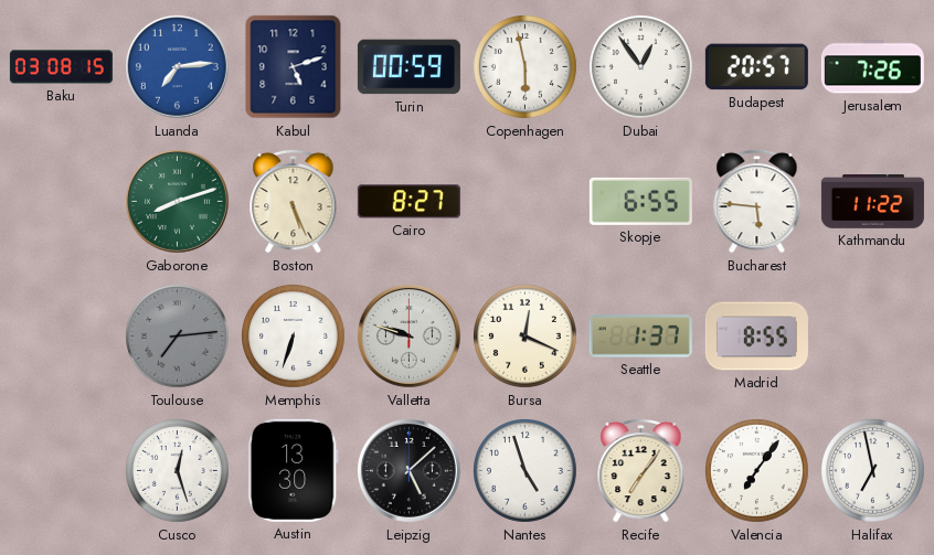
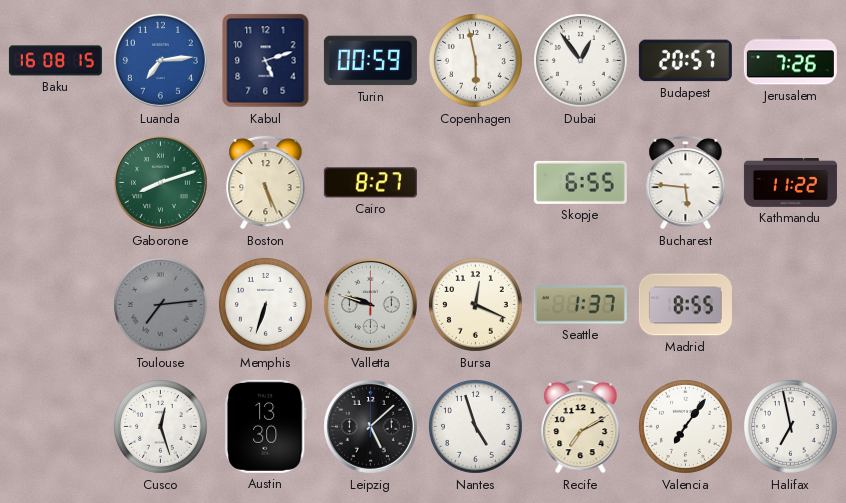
Baku: 03:08 -> 16:08 (55, 61)
Recife: 7:06 -> 7:10 (581, 426)
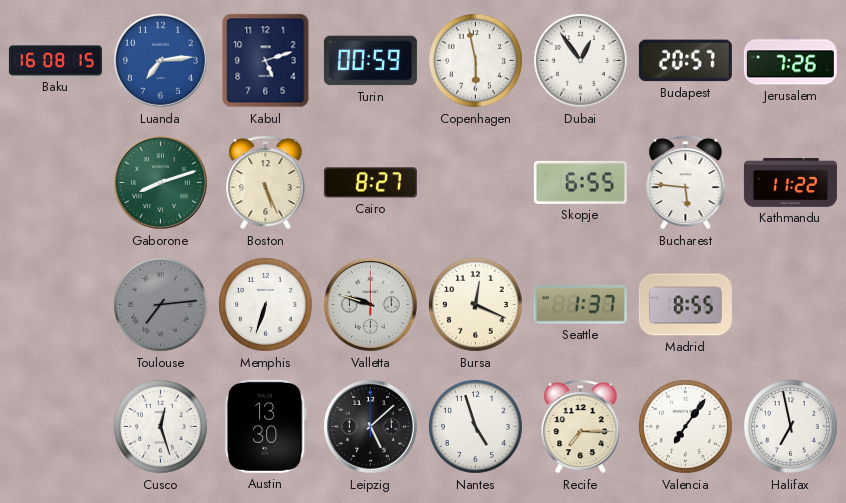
Recife: 7:10 -> 7:15 (581, 426)
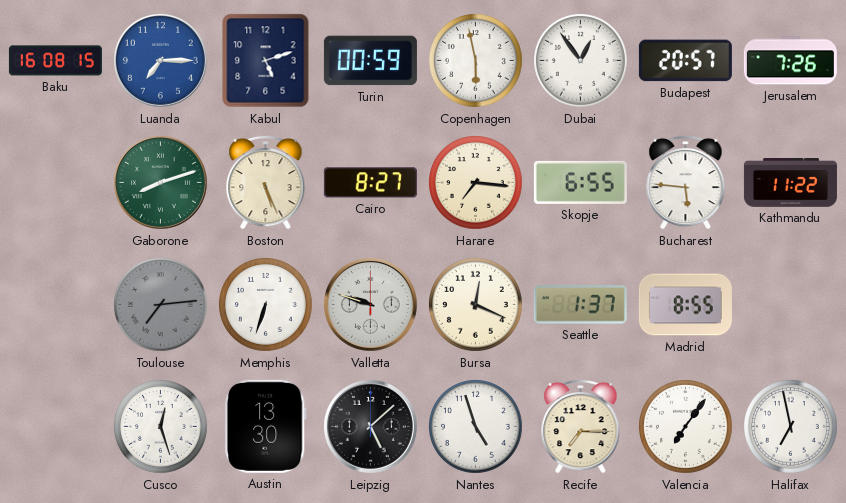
Luanda: 7:14 -> 7:15 (160, 60)
Harare: none -> 7:16 (476, 183)
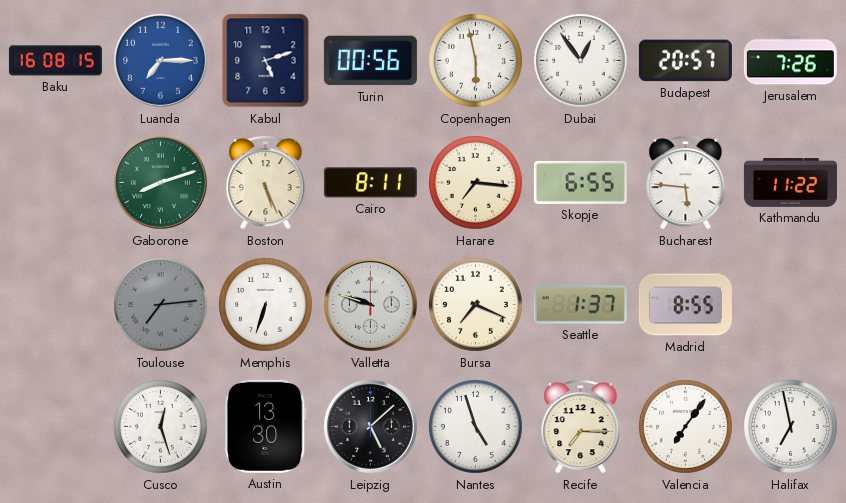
Turin: 00:59 -> 00:56 (370, 61)
Cairo: 8:27 -> 8:11 (370, 183)
Bursa: 12:19 -> 7:19 (476, 305)
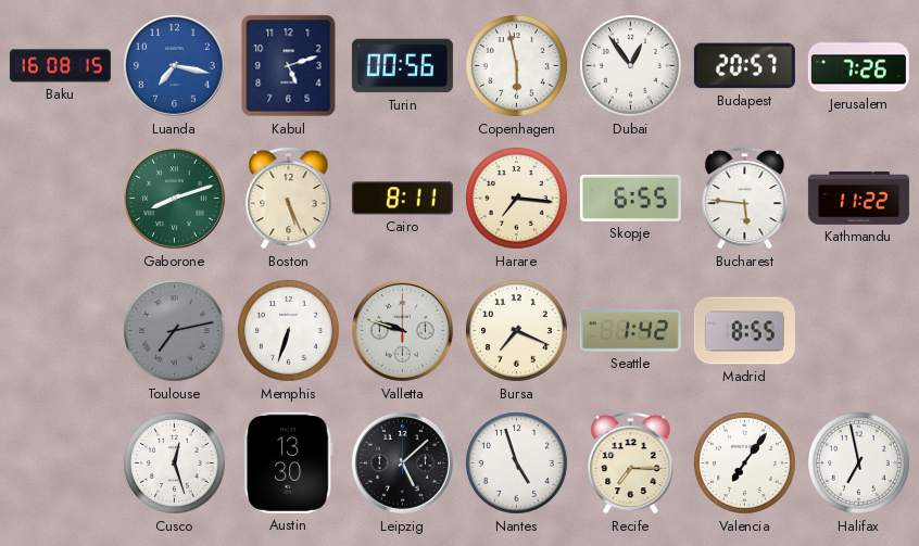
Luanda: 7:15 -> 7:17 (174, 65)
Toulouse: 7:14 -> 7:13 (175, 331)
Seattle: 1:37 -> 1:42 (630, 331)
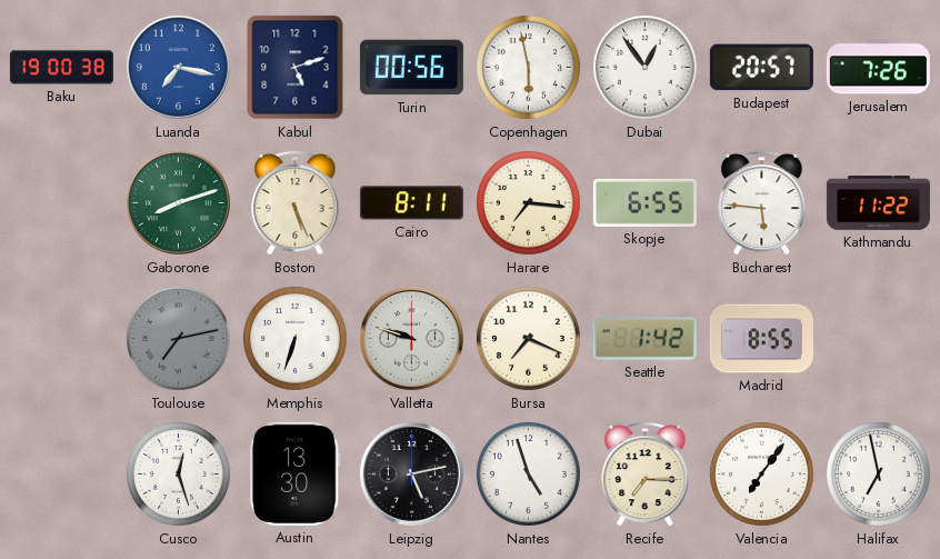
Baku: 16:08 -> 19:00 (61, 68)
Leipzig: 5:08 -> 5:13 (411, 473)
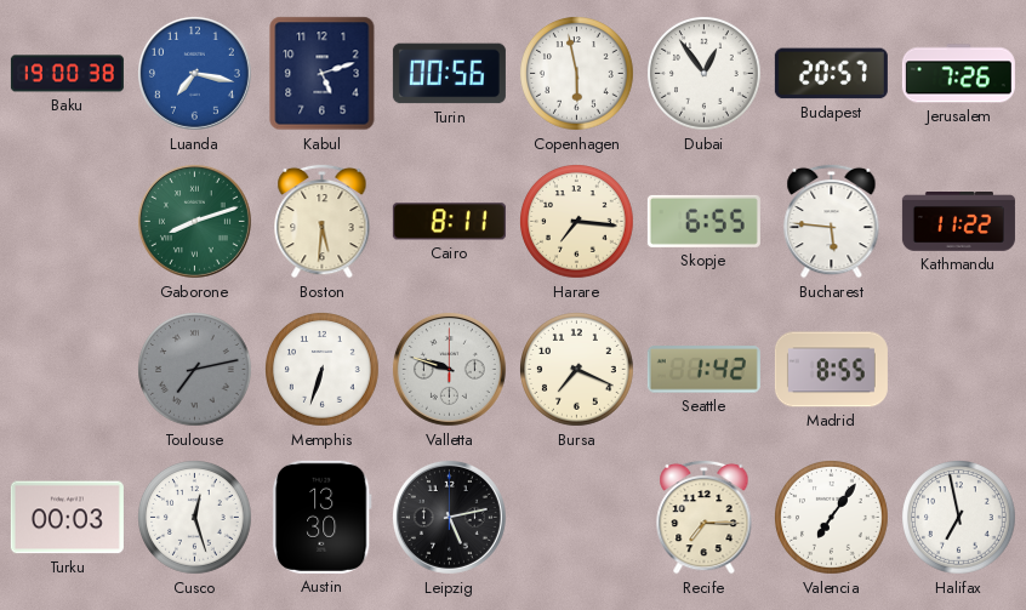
Boston: 5:26 -> 5:31 (323, 221)
Turku: none -> 00:03 (67, 518)
Nantes: 4:57 -> none (529, 475)
